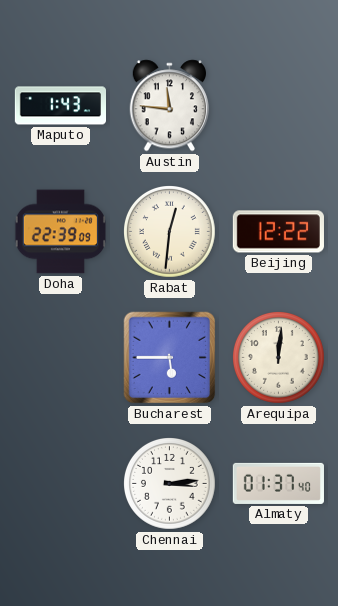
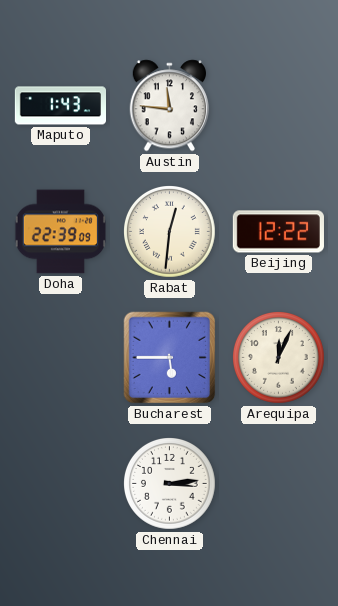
Arequipa: 12:01 -> 12:04 (279, 358)
Almaty: 01:37 -> none (278, 483)
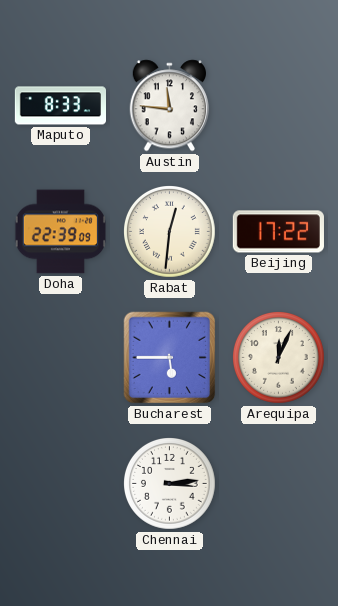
Maputo: 1:43 -> 8:33 (60, 106)
Beijing: 12:22 -> 17:22 (278, 232)
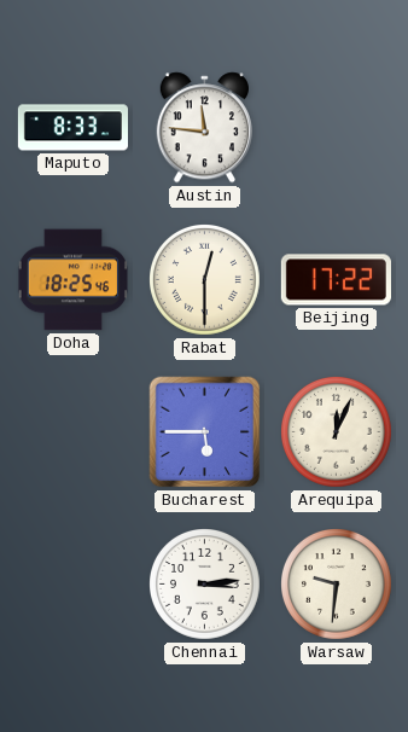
Doha: 22:39 -> 18:25 (72, 280)
Rabat: 12:31 -> 12:30 (205, 280)
Warsaw: none -> 9:31 (337, 585)
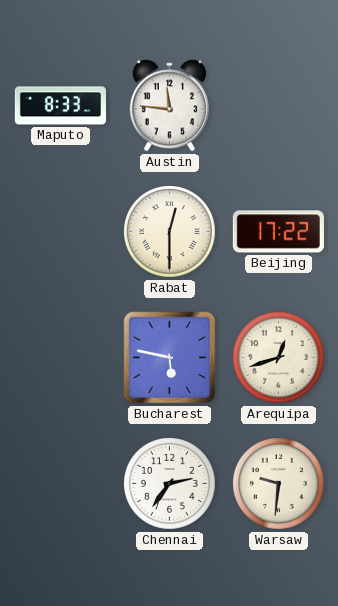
Doha: 18:25 -> none (72, 280)
Bucharest: 5:45 -> 5:47 (170, 358)
Arequipa: 12:04 -> 12:42 (279, 358)
Chennai: 3:14 -> 2:36 (170, 484)
